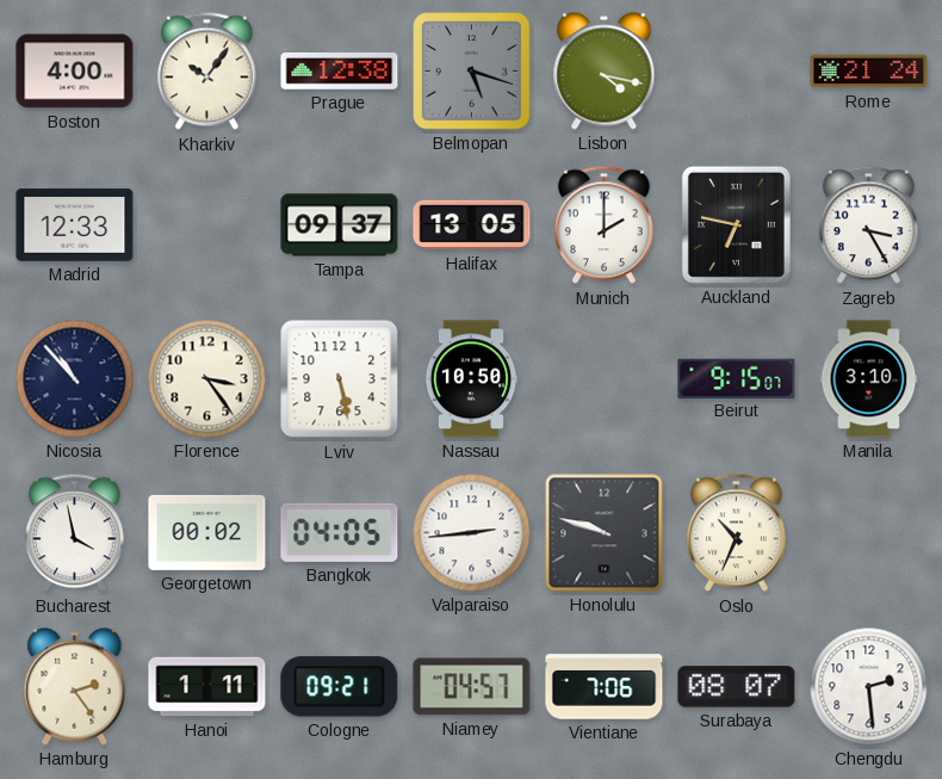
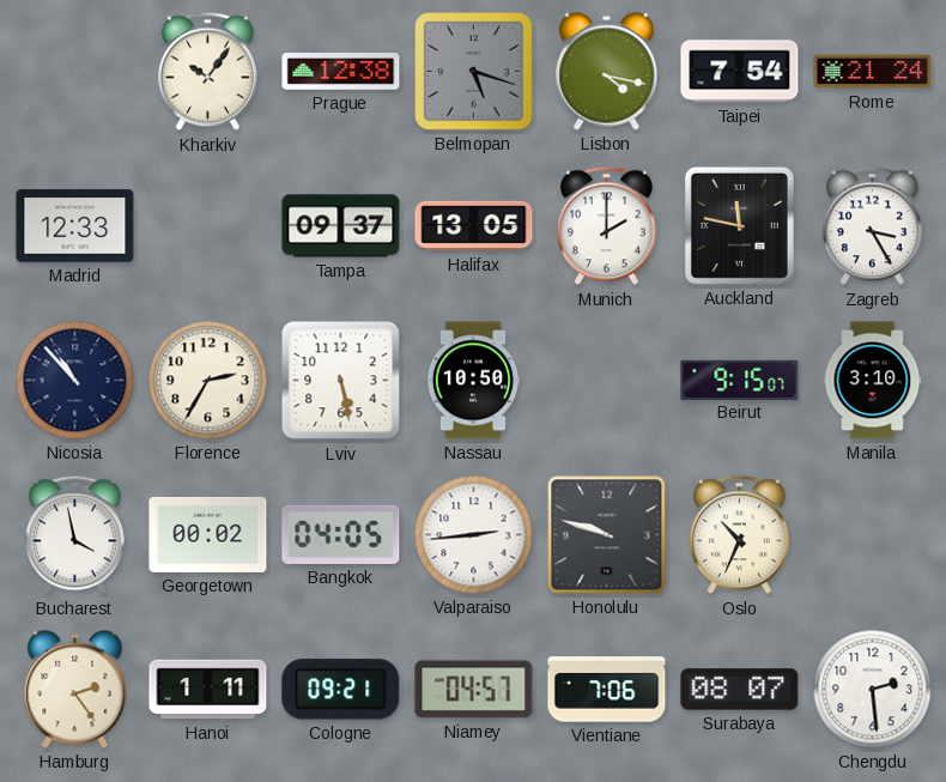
Boston: 4:00 -> none (75, 72)
Taipei: none -> 7:54 (740, 72)
Auckland: 6:47 -> 11:47 (739, 225)
Florence: 3:24 -> 2:35 (208, 381)
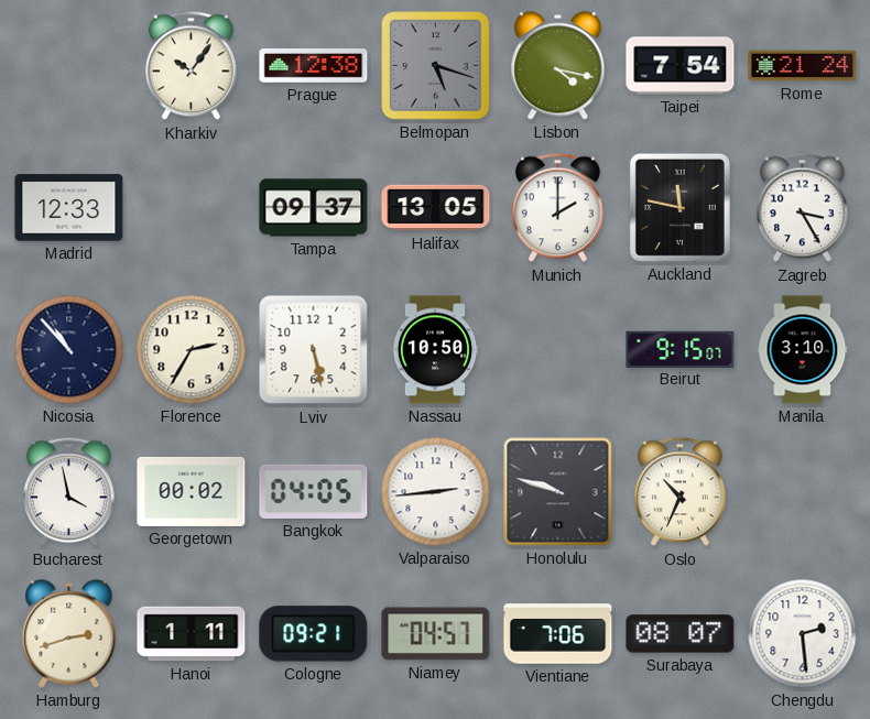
Hamburg: 2:24 -> 2:42 (69, 634)
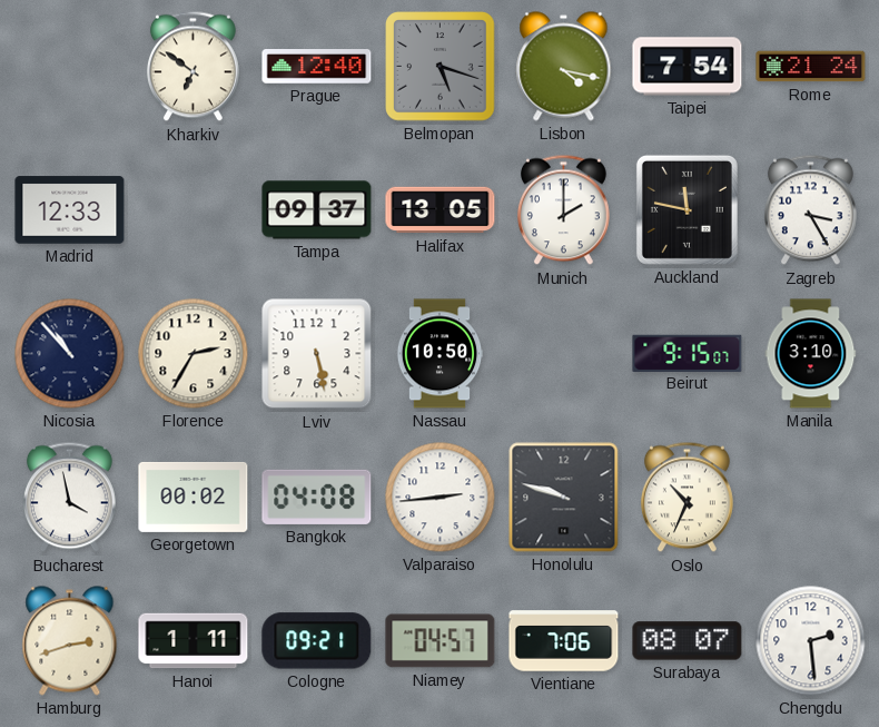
Kharkiv: 10:06 -> 6:51 (192, 67)
Prague: 12:38 -> 12:40 (317, 67)
Bangkok: 04:05 -> 04:08 (317, 497)
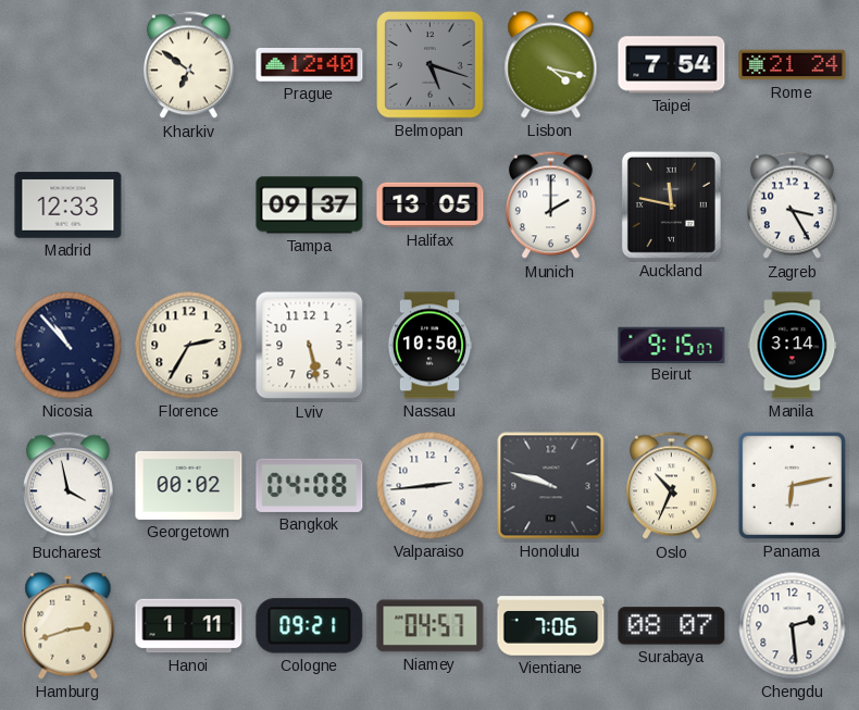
Manila: 3:10 -> 3:14 (793, 346)
Panama: none -> 6:13 (792, 485)
